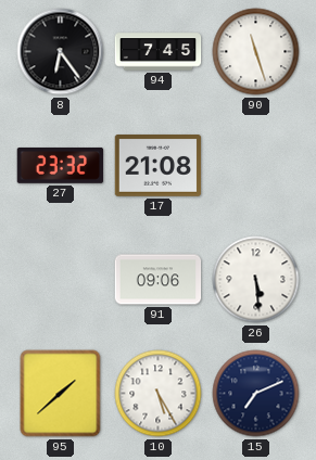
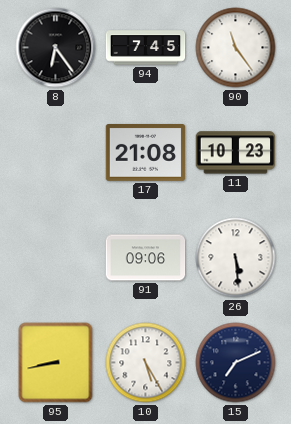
90: 11:27 -> 11:24 (236, 48)
27: 23:32 -> none (61, 166)
11: none -> 10:23 (236, 153)
95: 1:38 -> 8:43 (56, 363)
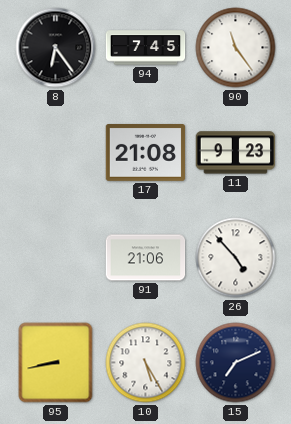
11: 10:23 -> 9:23 (236, 153)
91: 09:06 -> 21:06 (146, 258)
26: 5:29 -> 4:53 (236, 258)
